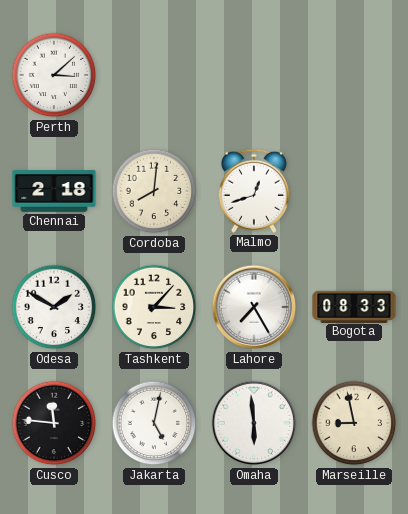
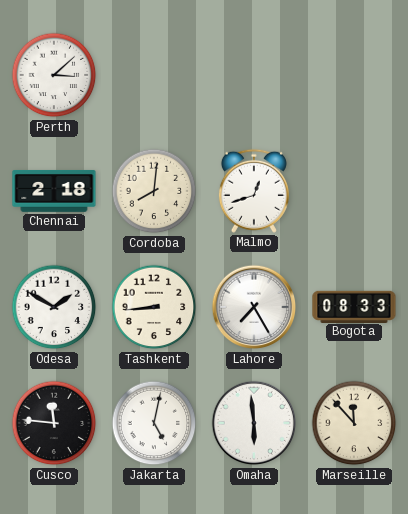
Tashkent: 3:07 -> 8:44 (154, 307)
Marseille: 8:58 -> 11:53 (354, 423)
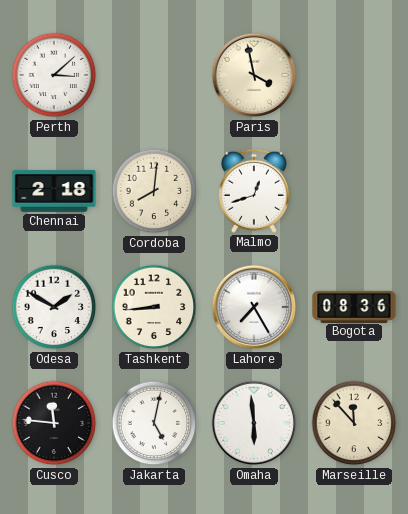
Paris: none -> 3:58 (254, 75)
Bogota: 08:33 -> 08:36 (354, 306)
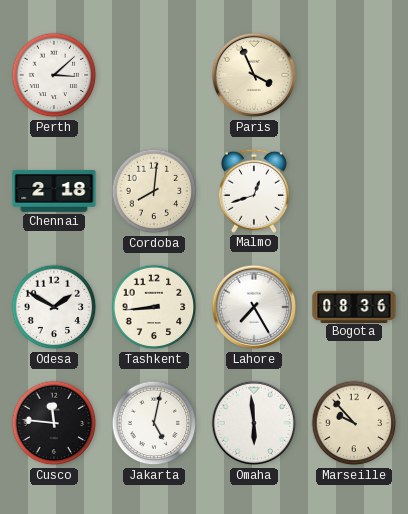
Paris: 3:58 -> 3:56 (254, 75)
Marseille: 11:53 -> 9:53 (354, 423)
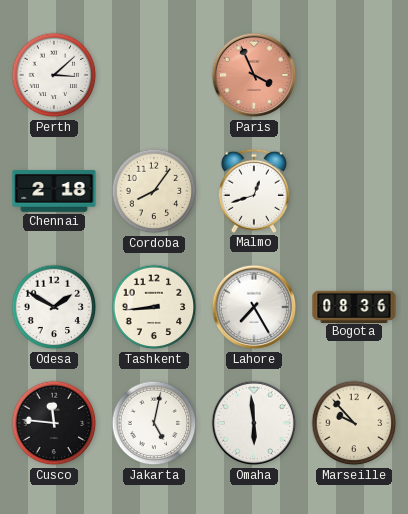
Paris dial: cream -> salmon (254, 75)
Cordoba: 8:01 -> 8:06 (154, 191)
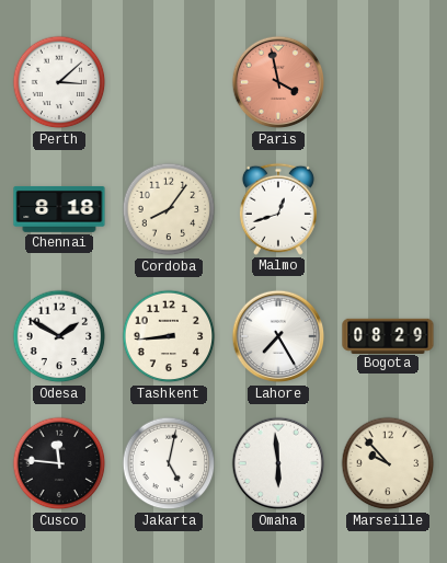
Paris: 3:56 -> 3:58 (278, 82)
Chennai: 2:18 -> 8:18 (59, 209)
Bogota: 08:36 -> 08:29 (388, 335)
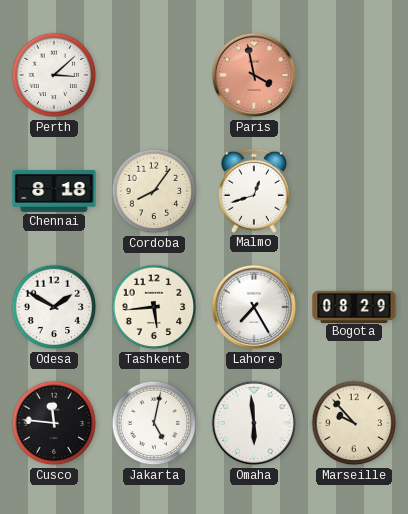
Tashkent: 8:44 -> 5:44 (154, 307)
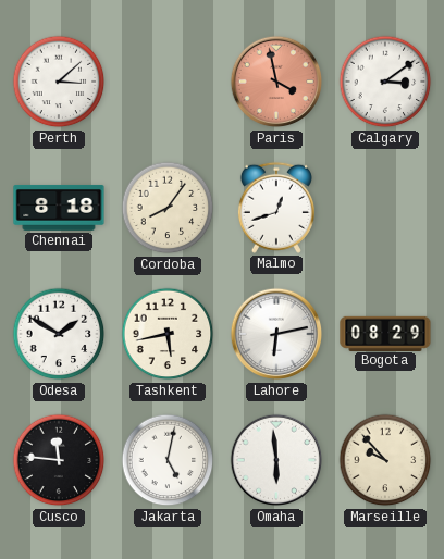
Calgary: none -> 3:09 (385, 82)
Tashkent: 5:44 -> 5:43 (168, 334)
Lahore: 7:25 -> 6:13 (276, 334)
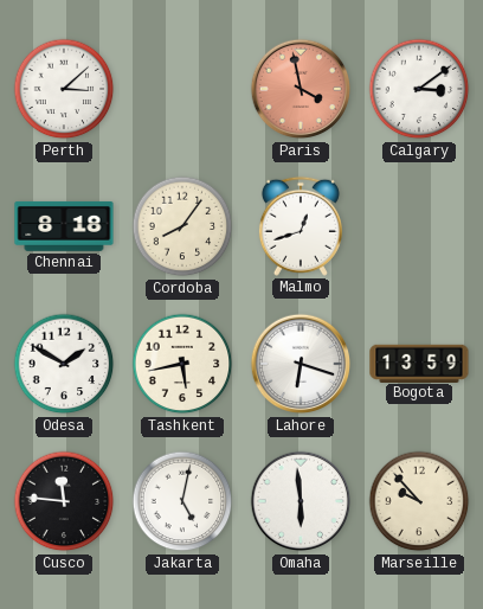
Lahore: 6:13 -> 6:18 (301, 364)
Bogota: 08:29 -> 13:59 (419, 363)
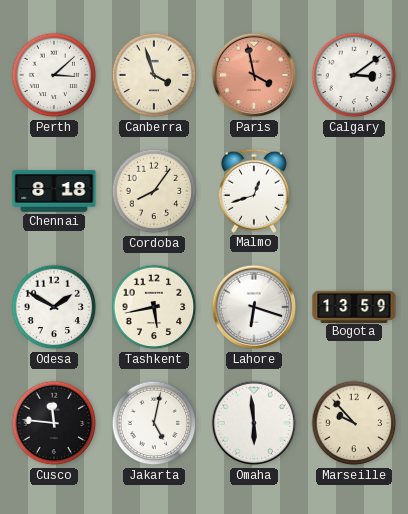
Canberra: none -> 3:57 (154, 75)
